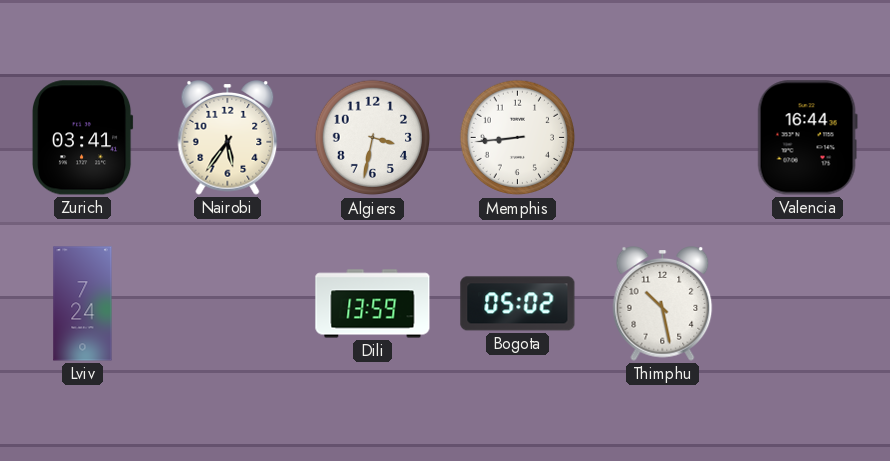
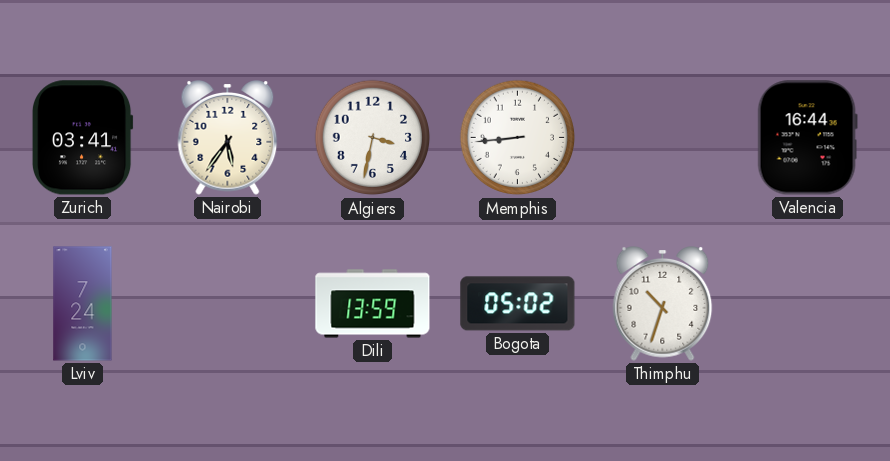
Thimphu: 10:28 -> 10:33 (663, 304)
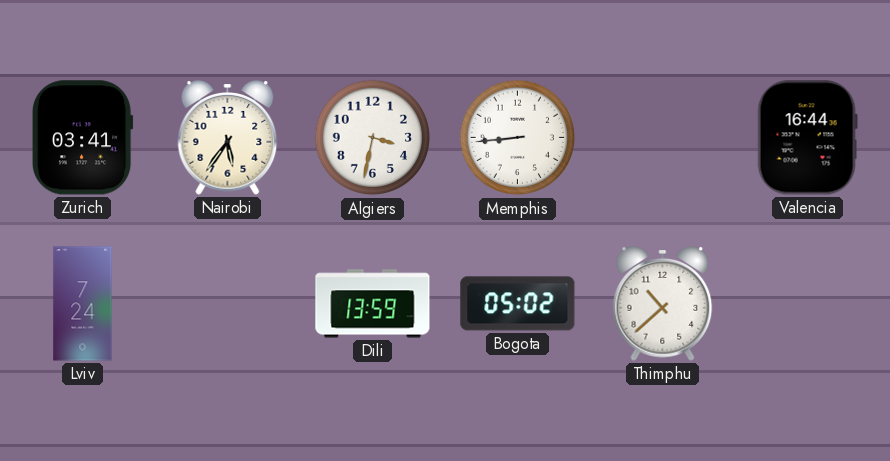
Thimphu: 10:33 -> 10:38 (663, 304)
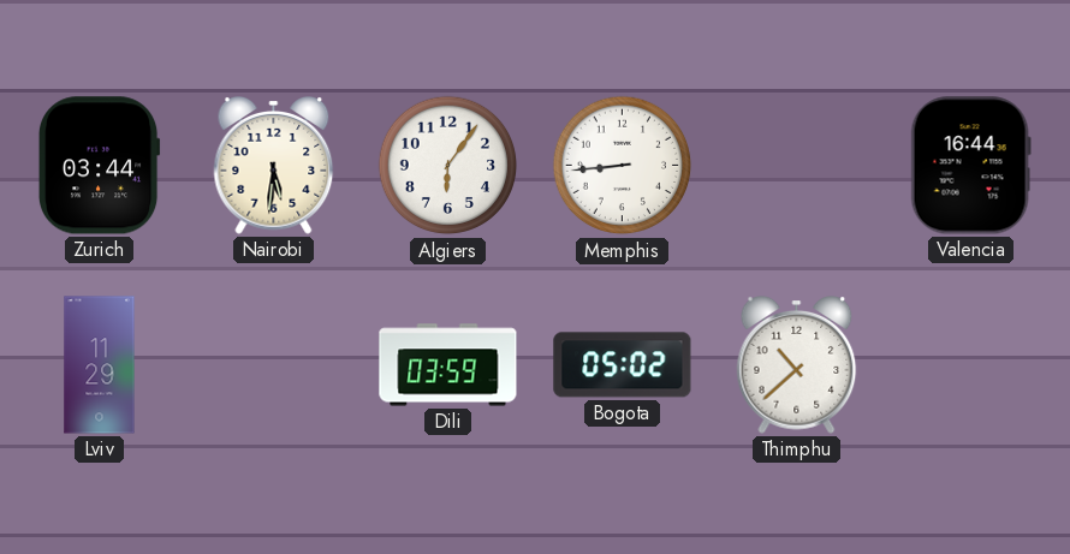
Zurich: 03:41 -> 03:44 (99, 166)
Nairobi: 5:36 -> 5:31 (274, 166)
Algiers: 3:32 -> 6:06 (448, 166)
Lviv: 7:24 -> 11:29 (100, 365)
Dili: 13:59 -> 03:59 (448, 365)
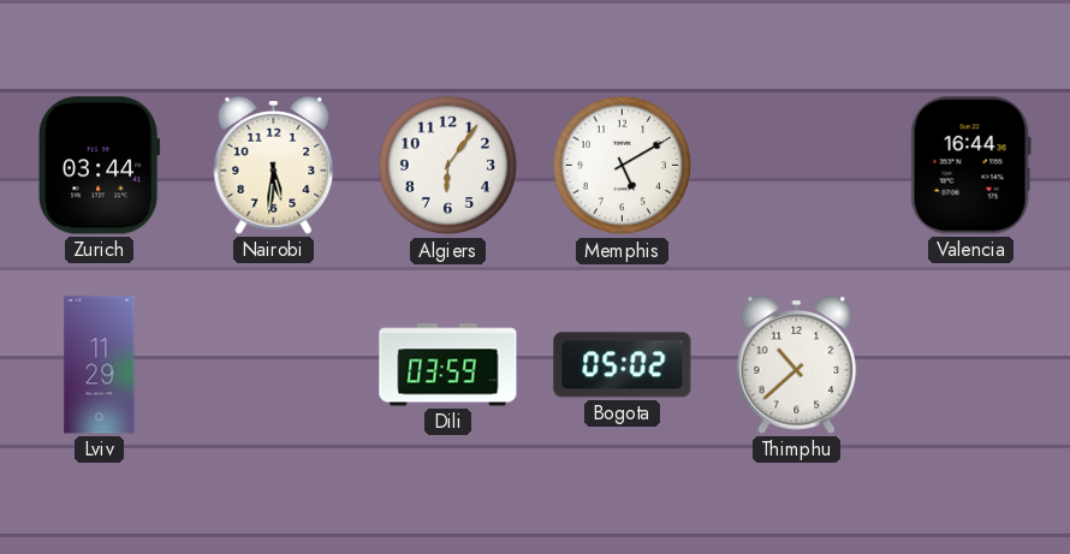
Memphis: 8:44 -> 5:10 (623, 166)
